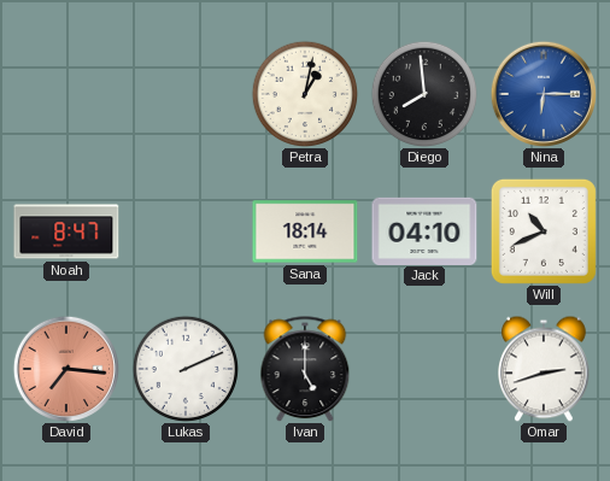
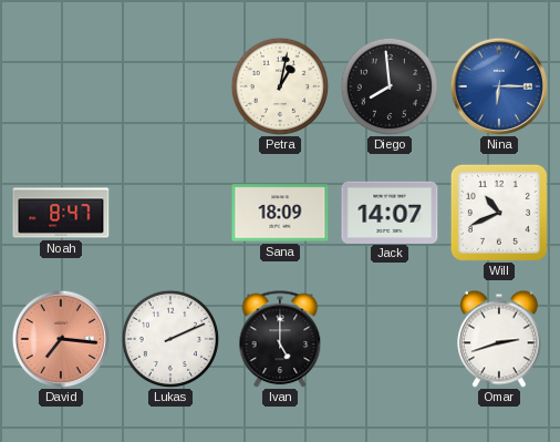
Sana: 18:14 -> 18:09 (280, 213)
Jack: 04:10 -> 14:07 (390, 212)
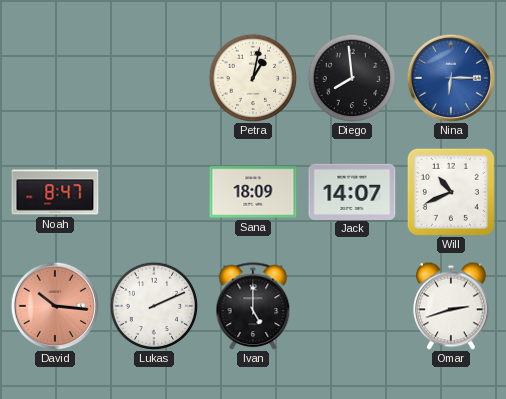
David: 7:16 -> 10:16 (54, 305)
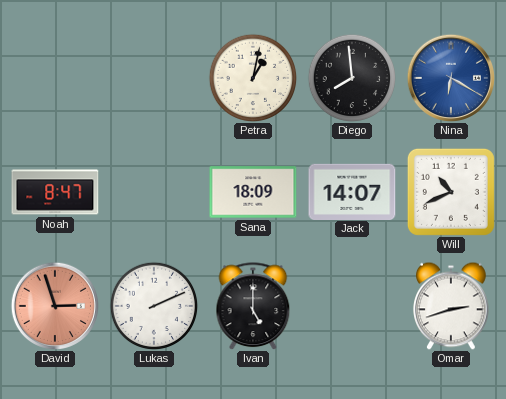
Nina: 6:15 -> 6:20 (450, 77)
David: 10:16 -> 2:57 (54, 305)
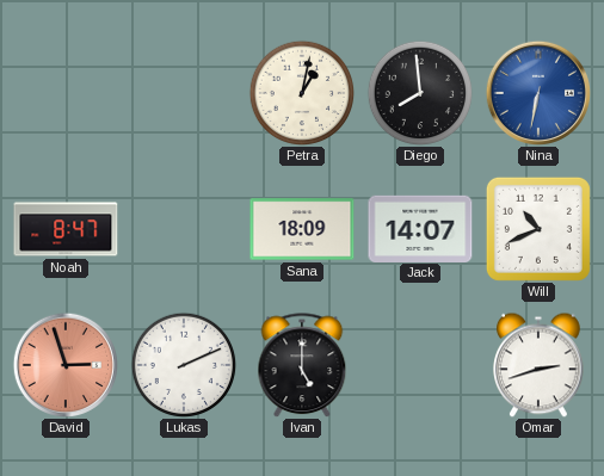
Nina: 6:20 -> 6:32 (537, 92)
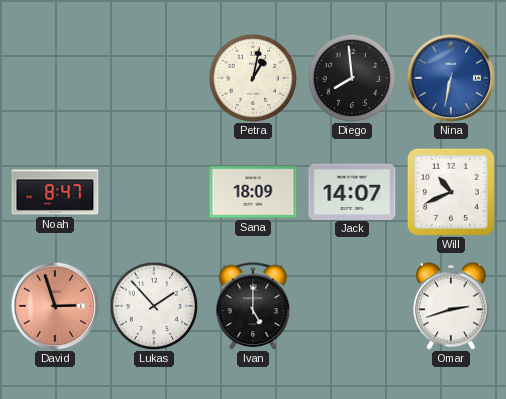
Lukas: 2:11 -> 1:53 (154, 306)
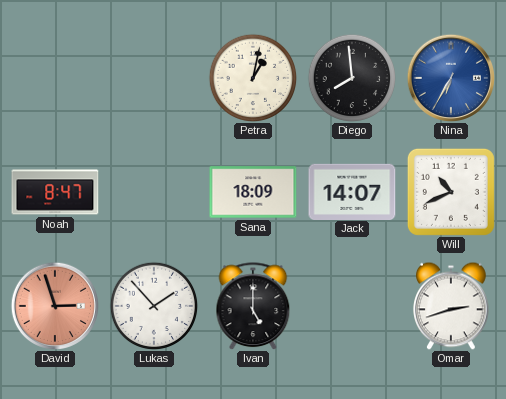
Nina: 6:32 -> 6:35 (450, 77)
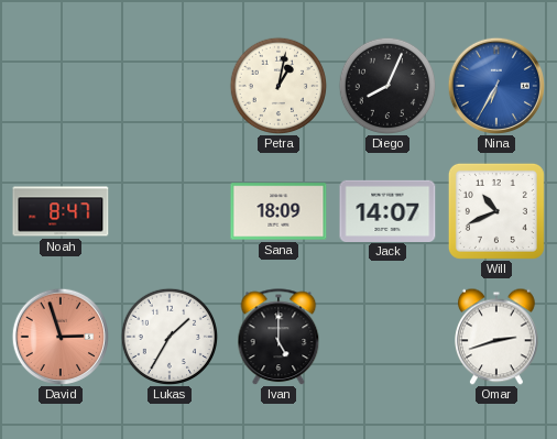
Diego: 7:59 -> 8:04 (387, 86)
Lukas: 1:53 -> 1:35 (170, 337)
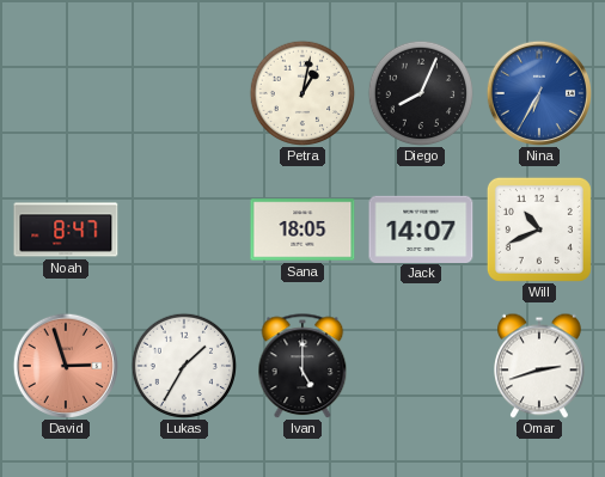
Sana: 18:09 -> 18:05 (302, 230)
